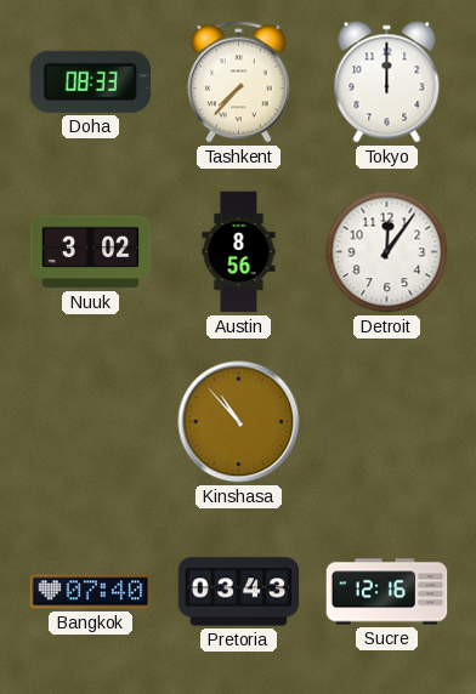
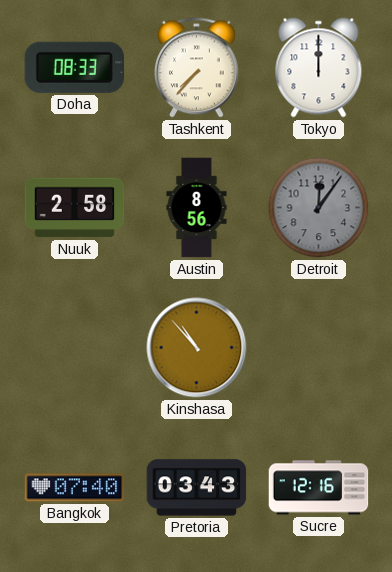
Nuuk: 3:02 -> 2:58 (75, 208)
Detroit dial: white -> grey (319, 208)
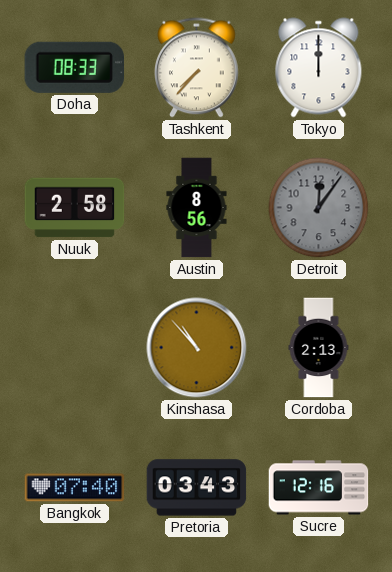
Cordoba: none -> 2:13 (319, 348)
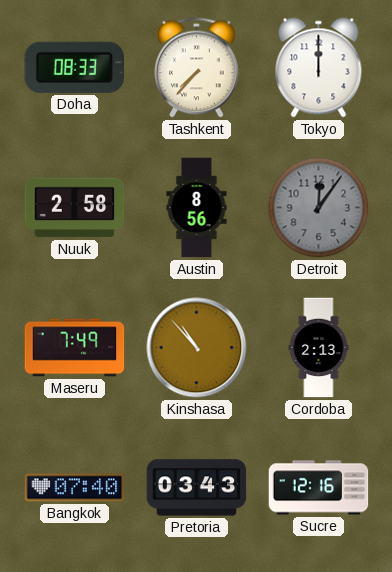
Maseru: none -> 7:49 (75, 348)
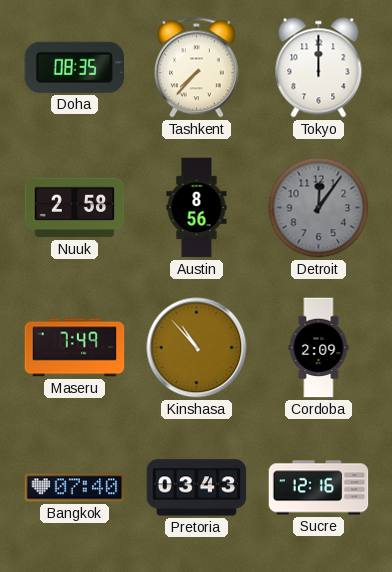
Doha: 08:33 -> 08:35 (74, 67)
Cordoba: 2:13 -> 2:09 (319, 348)
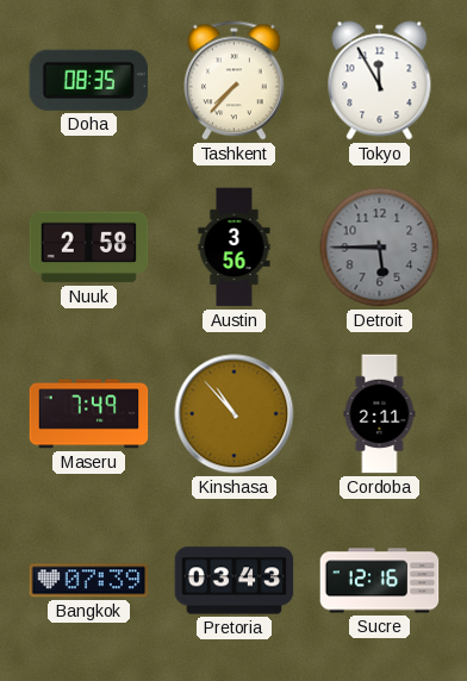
Tokyo: 12:00 -> 11:55 (380, 81)
Austin: 8:56 -> 3:56 (235, 248)
Detroit: 12:06 -> 5:45 (380, 248)
Cordoba: 2:09 -> 2:11 (380, 414)
Bangkok: 07:40 -> 07:39 (89, 581)
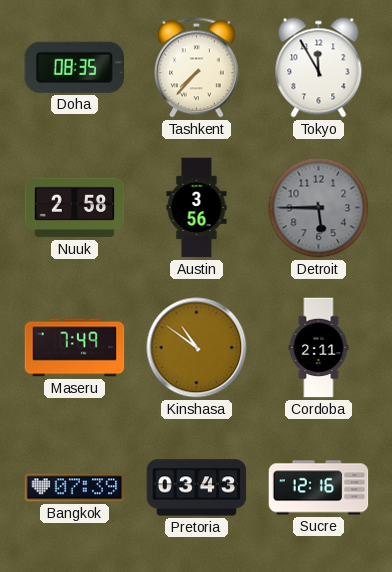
Kinshasa: 10:53 -> 10:51 (197, 348)
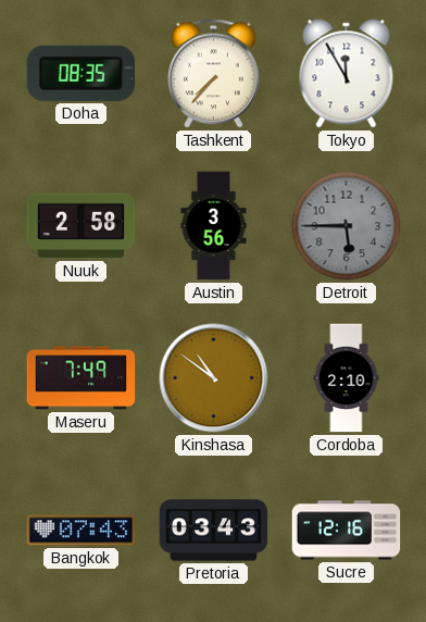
Cordoba: 2:11 -> 2:10 (347, 378)
Bangkok: 07:39 -> 07:43 (82, 531)
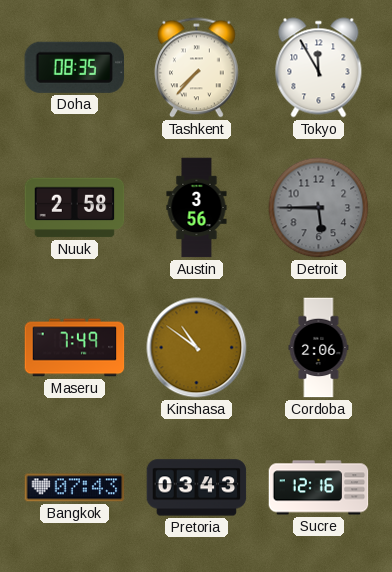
Cordoba: 2:10 -> 2:06 (319, 348)
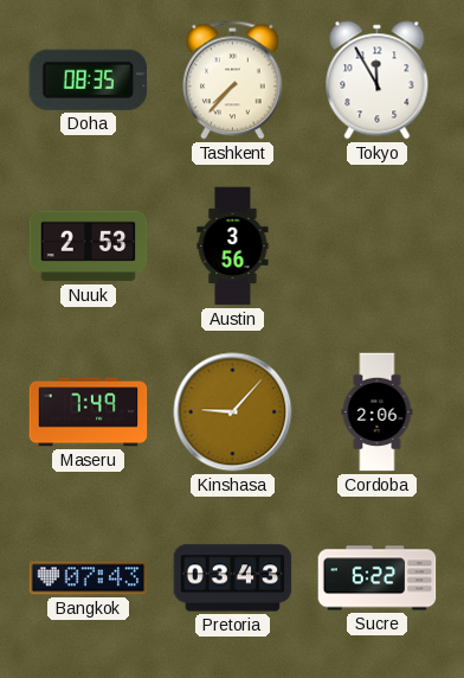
Nuuk: 2:58 -> 2:53 (89, 247)
Detroit: 5:45 -> none (319, 208)
Kinshasa: 10:51 -> 9:07 (233, 412)
Sucre: 12:16 -> 6:22 (378, 578)
